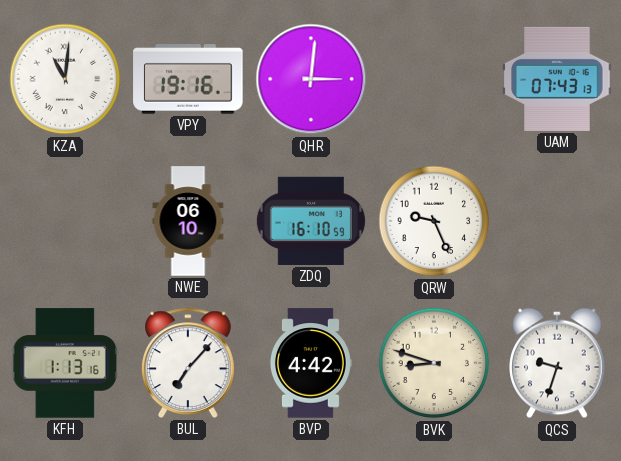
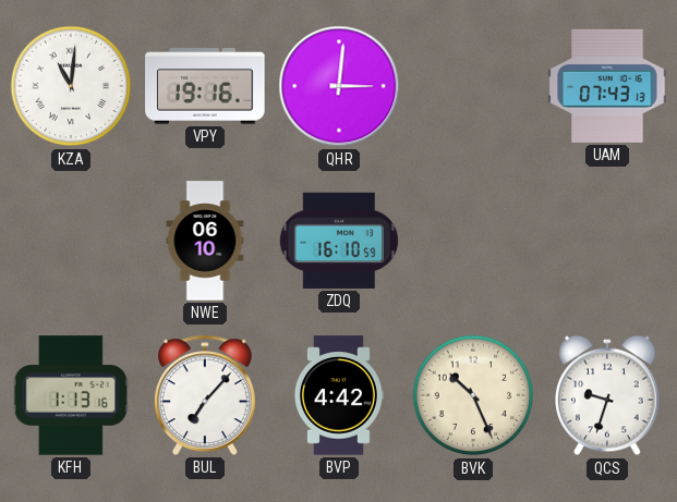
QRW: 9:26 -> none (434, 221)
BVK: 8:48 -> 10:26 (473, 395)
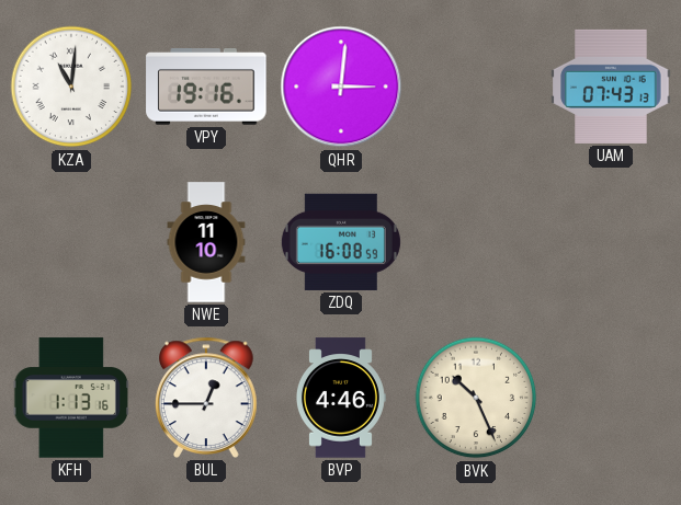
NWE: 06:10 -> 11:10 (206, 242)
ZDQ: 16:10 -> 16:08 (341, 242)
BUL: 7:07 -> 12:45 (207, 398)
BVP: 4:42 -> 4:46 (340, 398)
QCS: 9:33 -> none (607, 395)
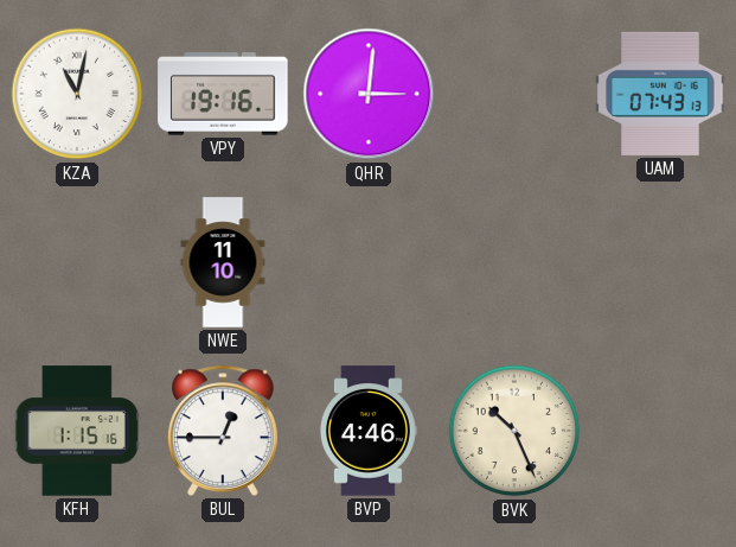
KZA: 11:01 -> 11:02 (77, 94)
ZDQ: 16:08 -> none (341, 242)
KFH: 1:13 -> 1:15 (76, 431)
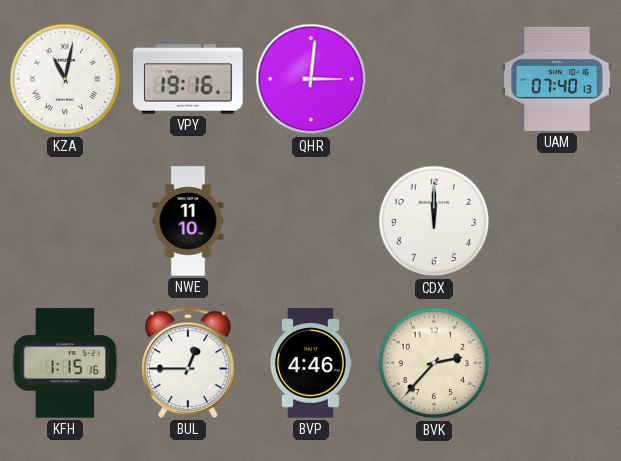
UAM: 07:43 -> 07:40 (557, 79)
CDX: none -> 12:00 (434, 221)
BVK: 10:26 -> 2:37 (434, 363)
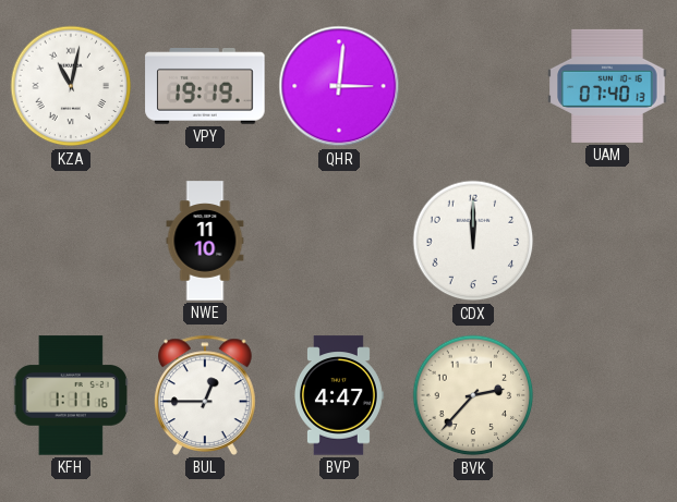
VPY: 19:16 -> 19:19 (205, 87)
KFH: 1:15 -> 1:11 (70, 395)
BVP: 4:46 -> 4:47 (338, 395)
